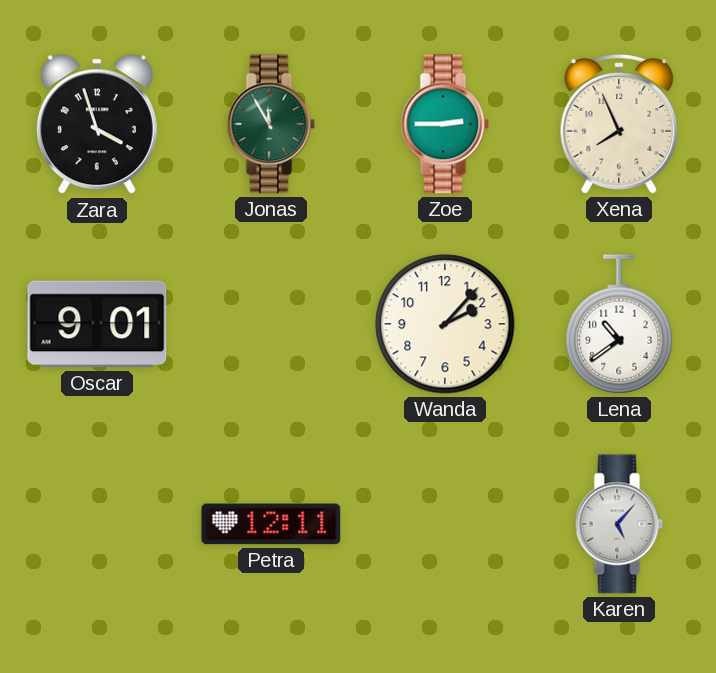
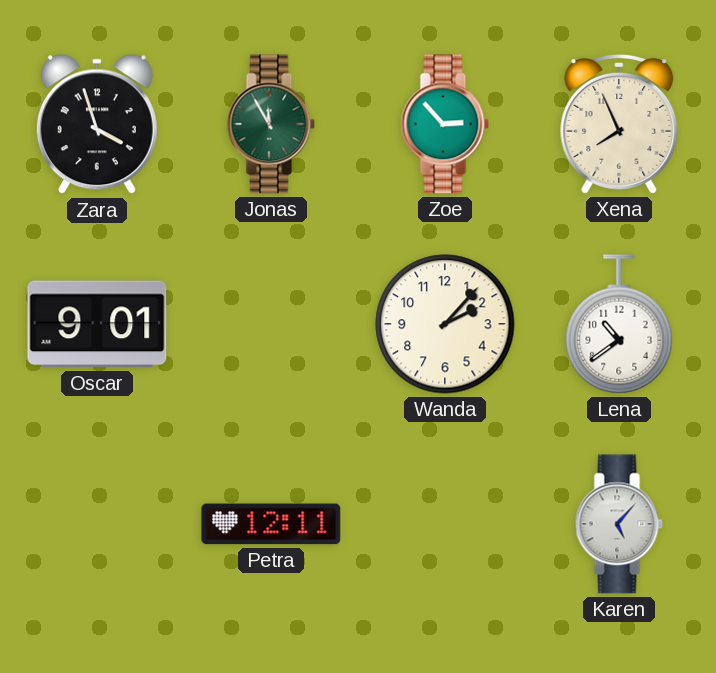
Zoe: 2:45 -> 2:53 (445, 124)
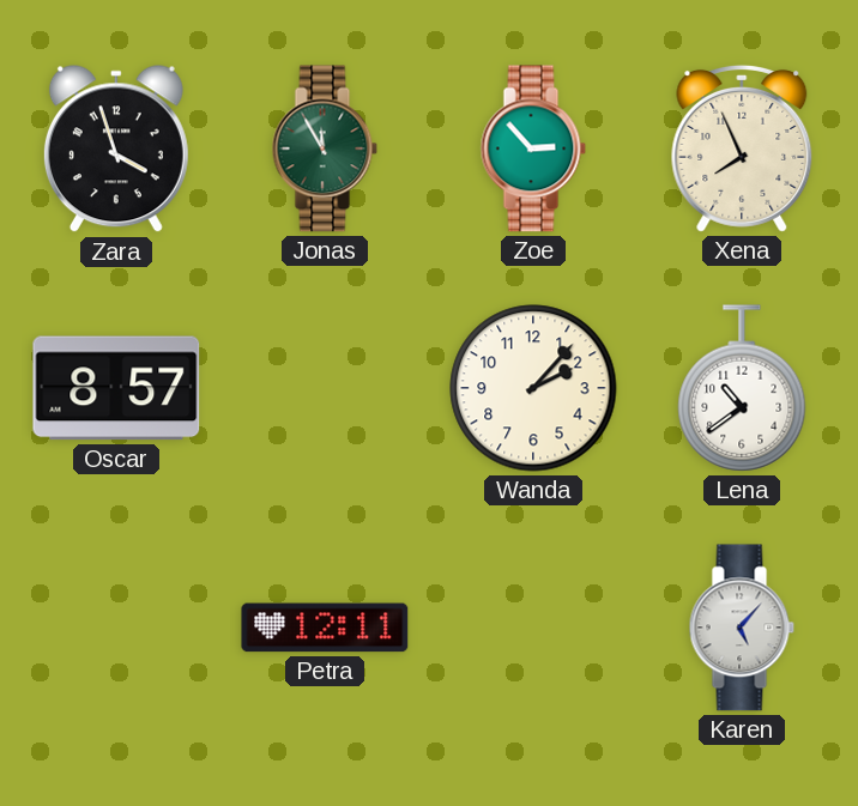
Oscar: 9:01 -> 8:57 (116, 388)
